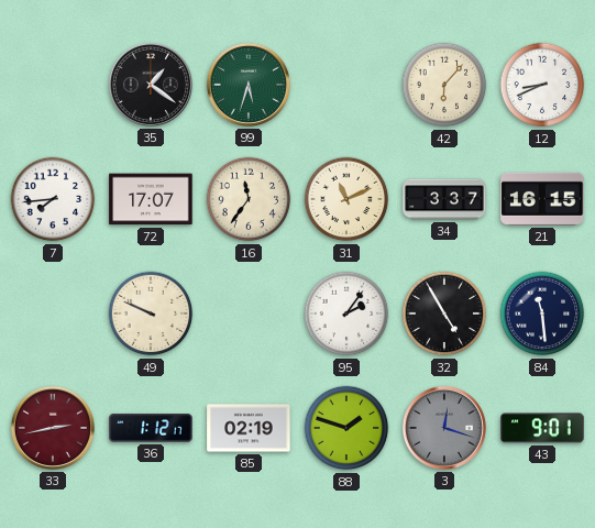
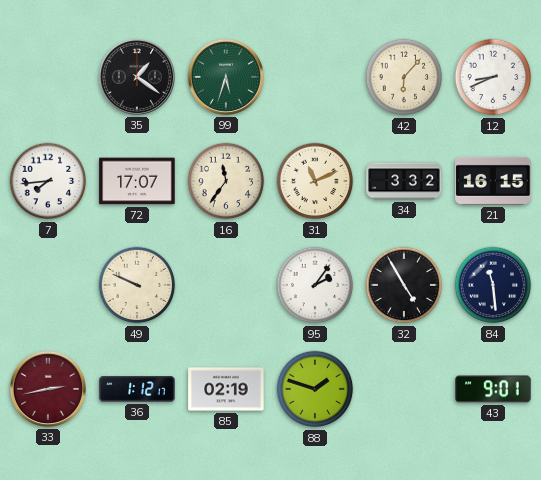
34: 3:37 -> 3:32 (404, 181)
3: 12:18 -> none (444, 428)
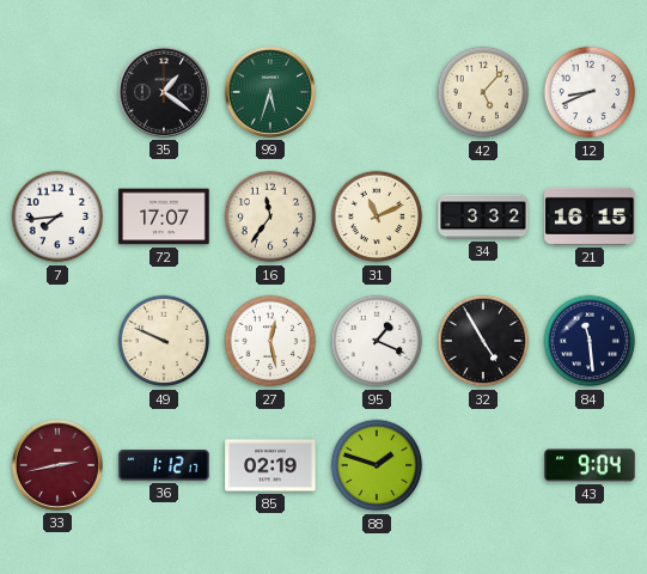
42: 6:07 -> 5:07 (483, 92)
27: none -> 12:28 (270, 341)
95: 2:06 -> 1:19 (377, 341)
43: 9:01 -> 9:04 (590, 465)
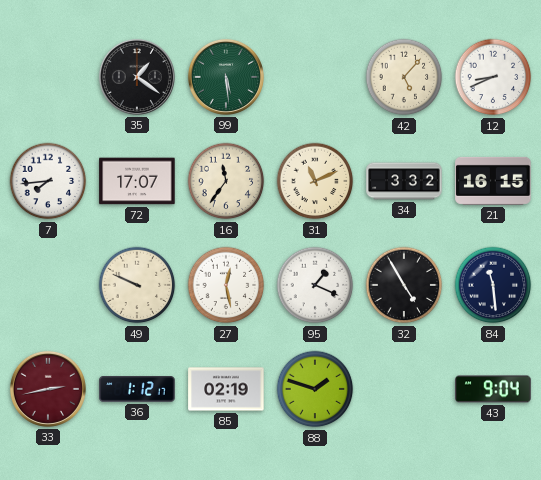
99: 5:33 -> 5:29 (226, 77)
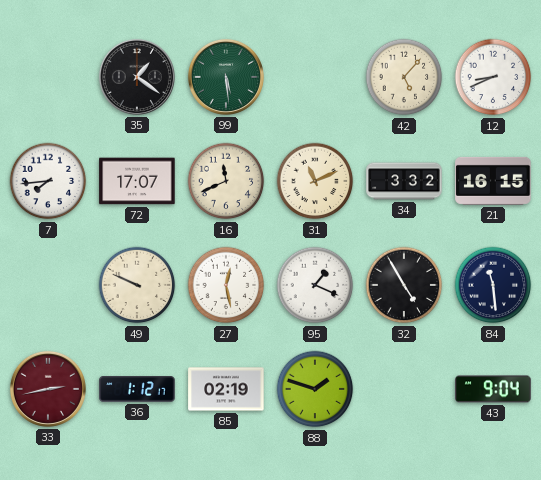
16: 11:36 -> 11:41 (226, 181)
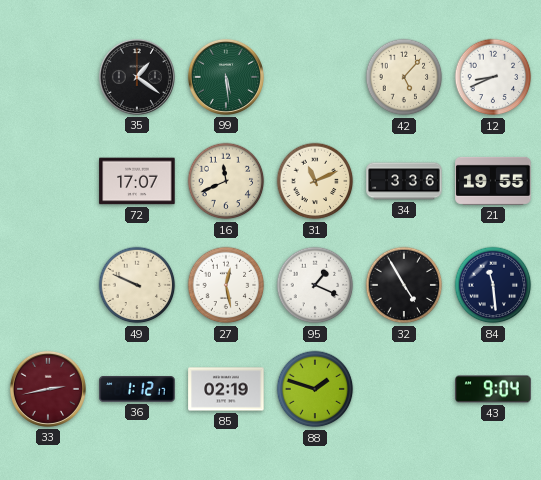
7: 7:44 -> none (48, 181)
34: 3:32 -> 3:36 (404, 181)
21: 16:15 -> 19:55 (493, 181)
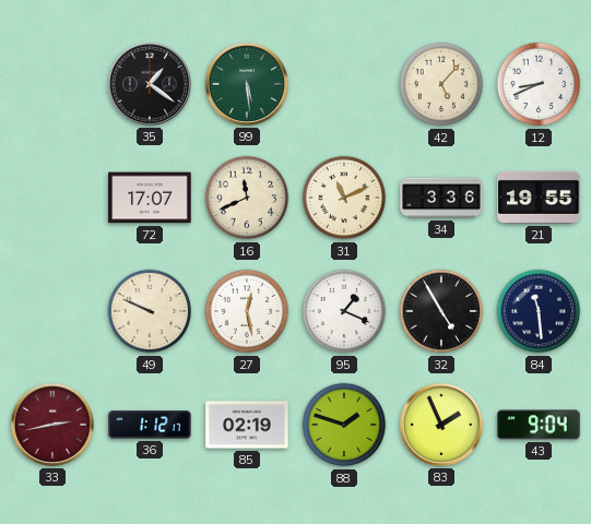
83: none -> 1:56 (441, 425)
